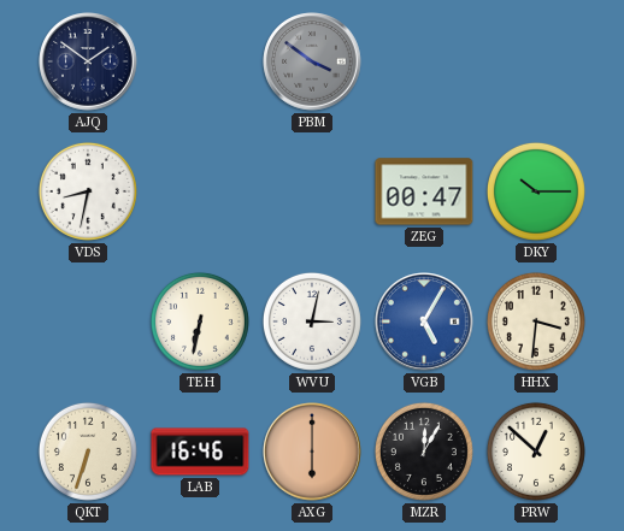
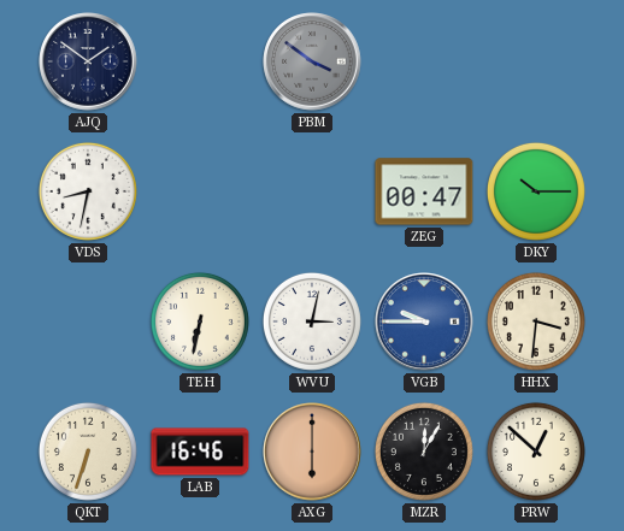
VGB: 5:05 -> 9:45 (424, 321)
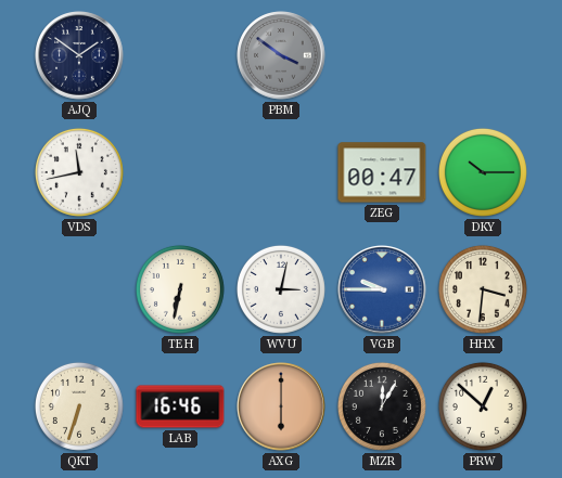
VDS: 8:32 -> 11:43 (79, 172)
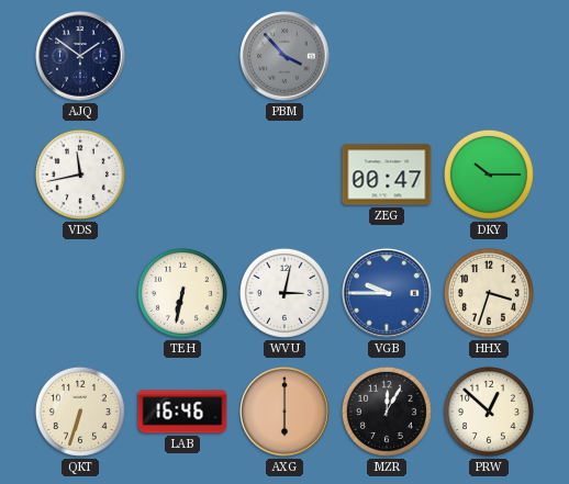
PBM: 3:51 -> 3:53 (284, 56)
HHX: 3:31 -> 3:33 (489, 293)
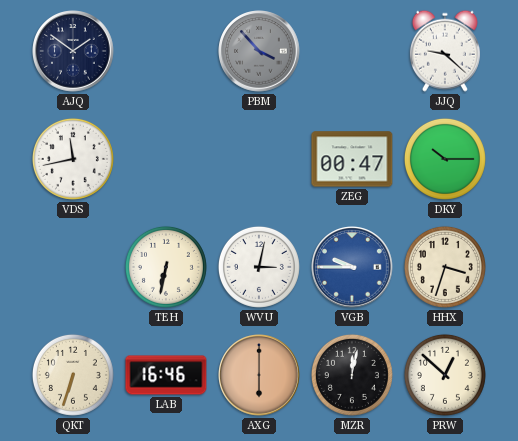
JJQ: none -> 9:22 (445, 51)
MZR: 12:05 -> 12:02 (352, 375)
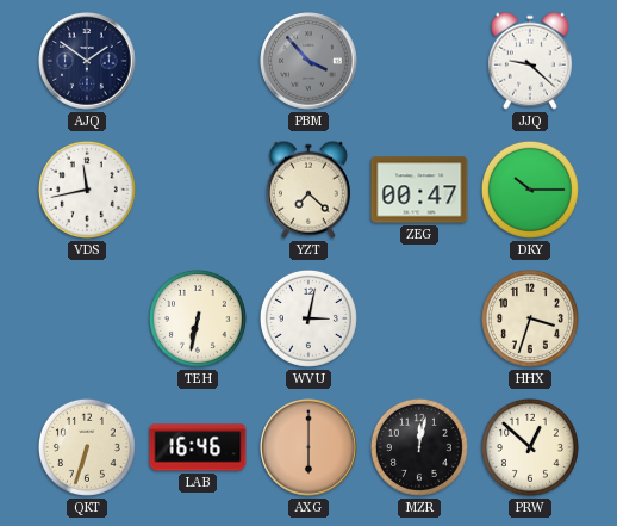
YZT: none -> 7:22 (308, 190)
VGB: 9:45 -> none (352, 267)
